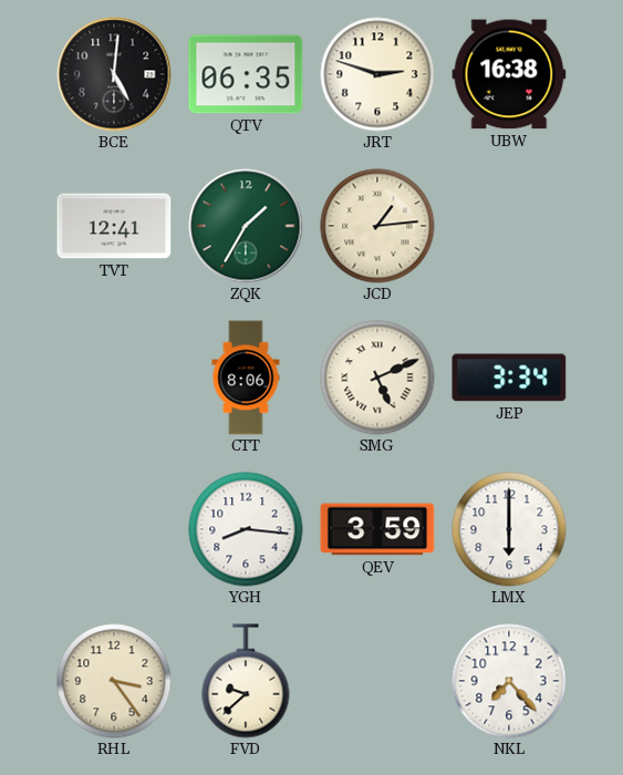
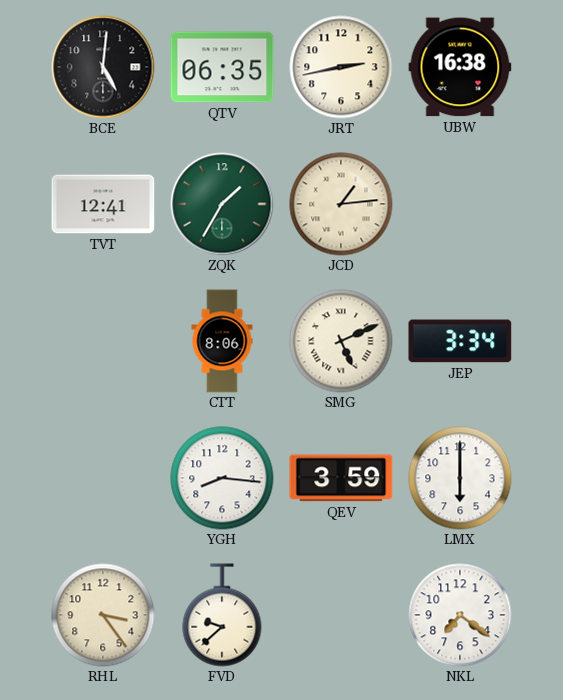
JRT: 2:48 -> 2:43 (341, 67)
NKL: 7:23 -> 7:21 (460, 615)
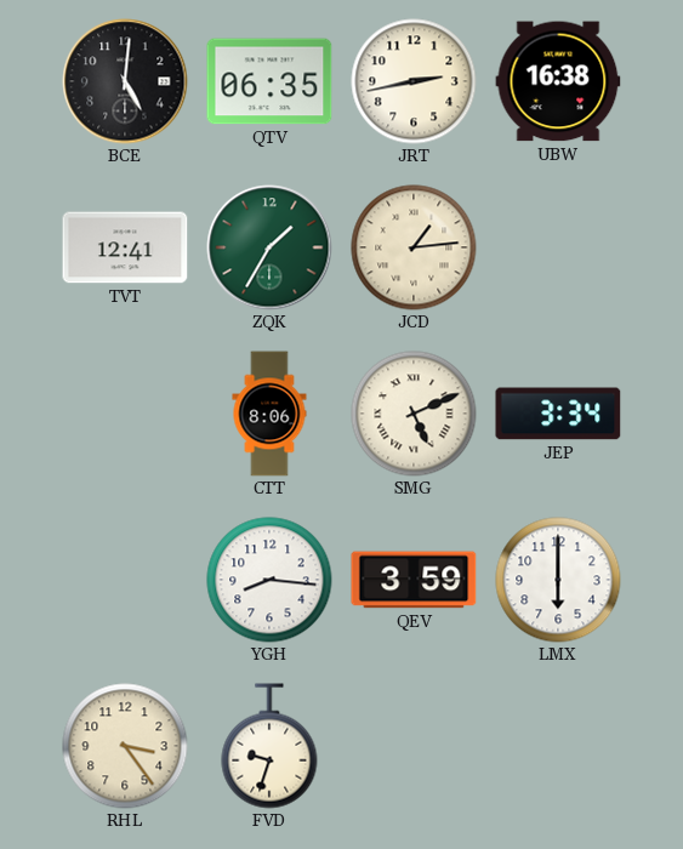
FVD: 9:38 -> 9:33 (269, 746)
NKL: 7:21 -> none (460, 615)
